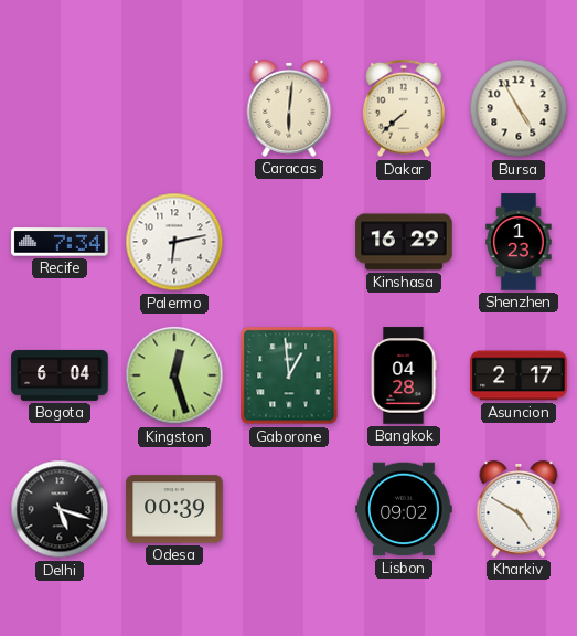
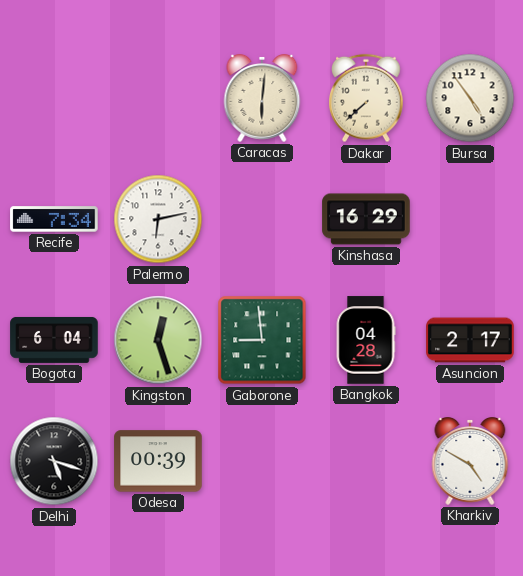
Bursa: 4:55 -> 4:54 (470, 98)
Shenzhen: 1:23 -> none (519, 242)
Gaborone: 12:59 -> 8:59 (262, 340)
Lisbon: 09:02 -> none (404, 509)
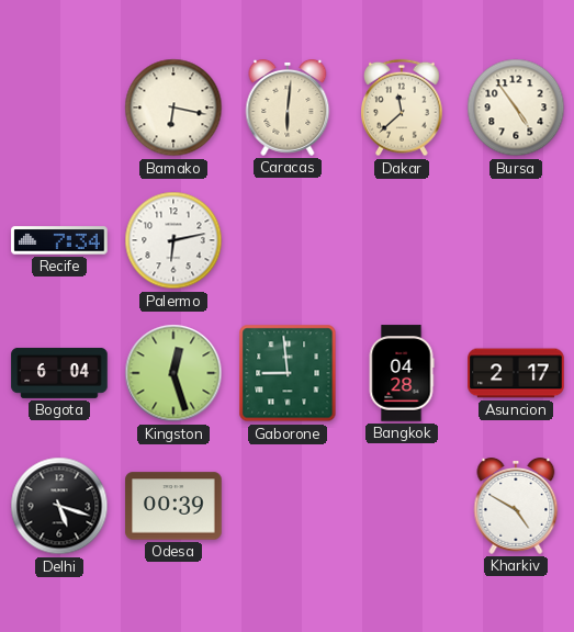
Bamako: none -> 6:17 (173, 108)
Dakar: 7:38 -> 11:38 (403, 108)
Kinshasa: 16:29 -> none (366, 219)
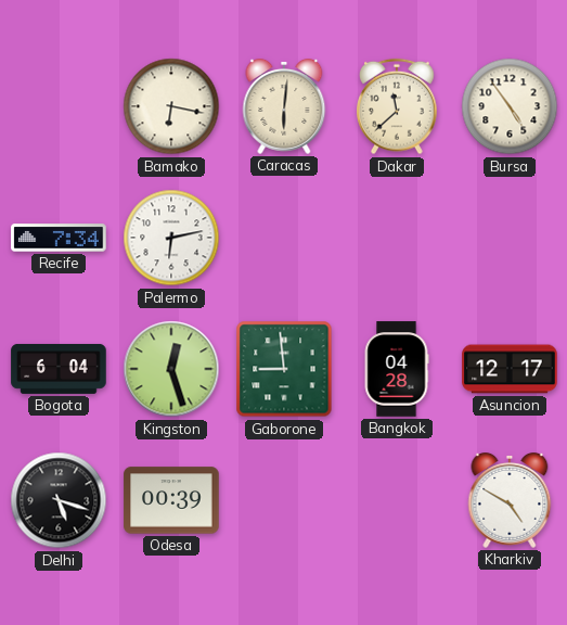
Asuncion: 2:17 -> 12:17 (510, 369)
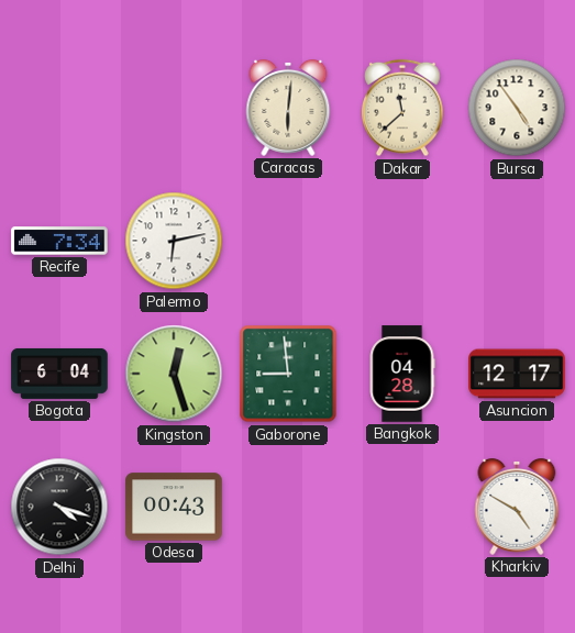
Bamako: 6:17 -> none (171, 106)
Delhi: 5:18 -> 4:18 (59, 507)
Odesa: 00:39 -> 00:43 (174, 507)
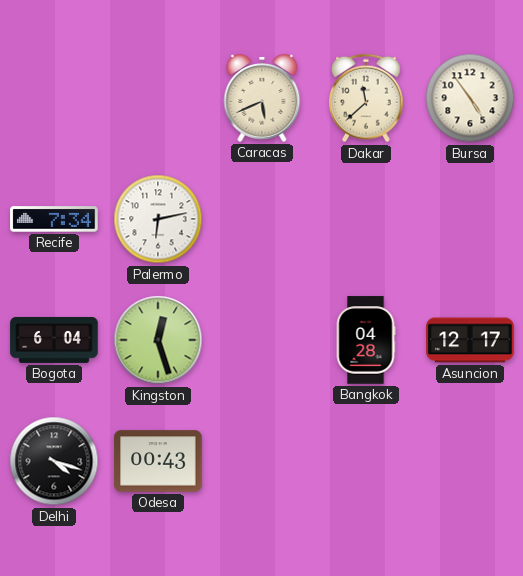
Caracas: 6:01 -> 5:41 (262, 99)
Gaborone: 8:59 -> none (288, 374)
Kharkiv: 4:50 -> none (517, 508)
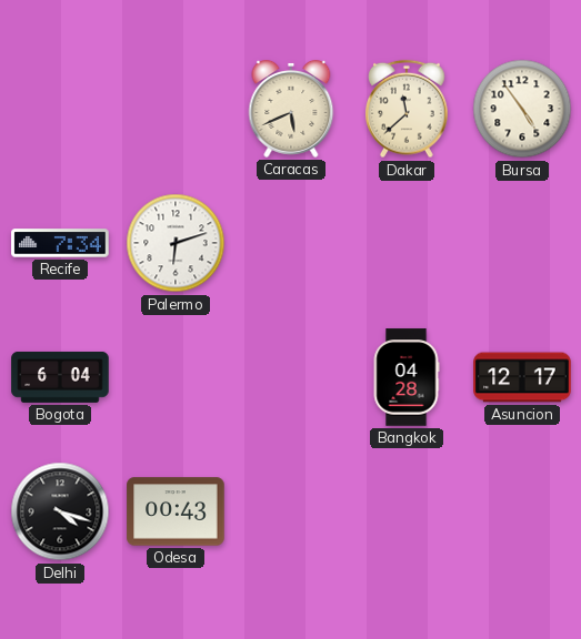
Palermo: 6:13 -> 6:12 (176, 243)
Kingston: 12:27 -> none (158, 340)
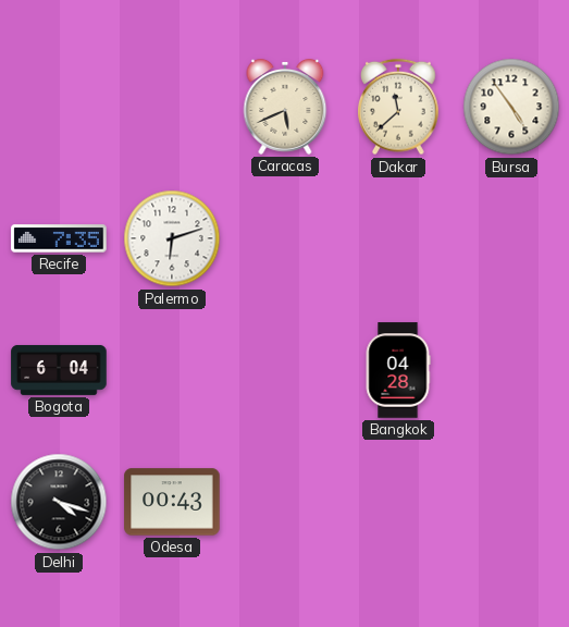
Recife: 7:34 -> 7:35 (59, 238)
Asuncion: 12:17 -> none (522, 377)
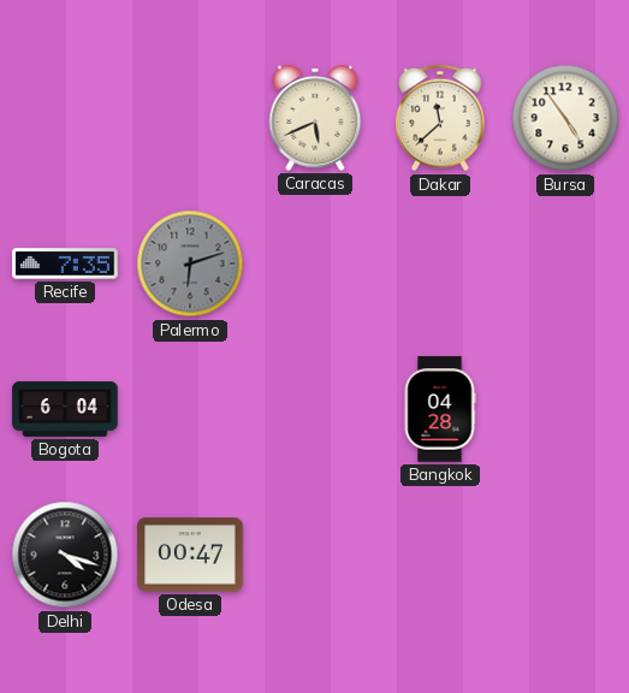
Palermo dial: white -> grey (190, 263)
Odesa: 00:43 -> 00:47 (190, 555)
